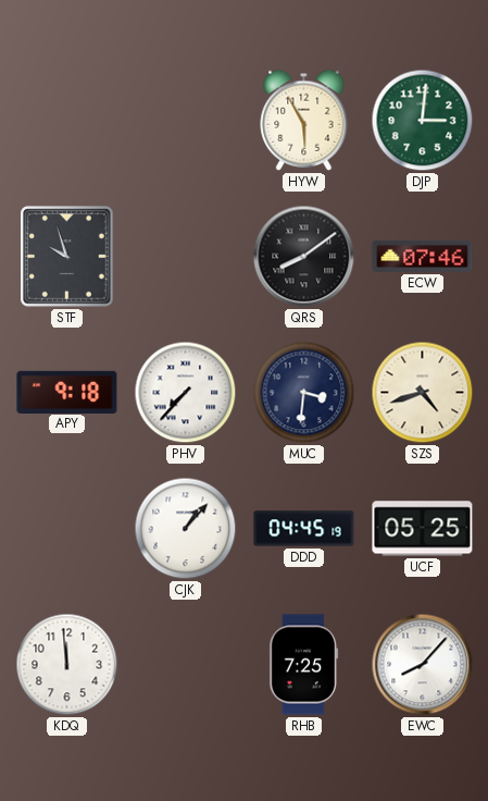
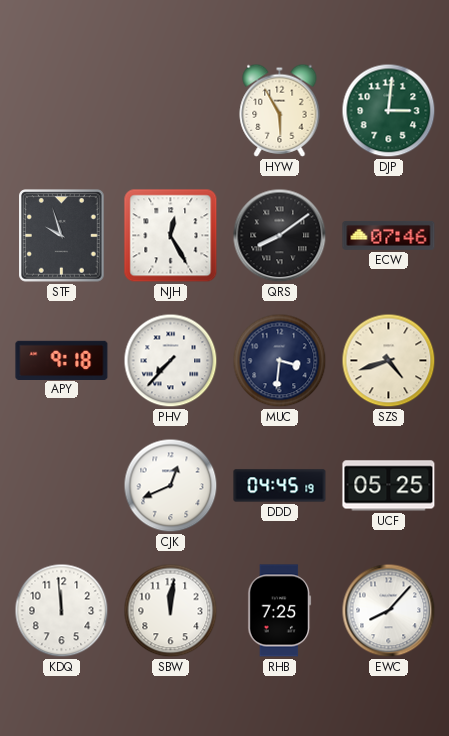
NJH: none -> 12:25 (171, 236)
CJK: 1:07 -> 12:41 (171, 486)
SBW: none -> 12:01 (171, 611)
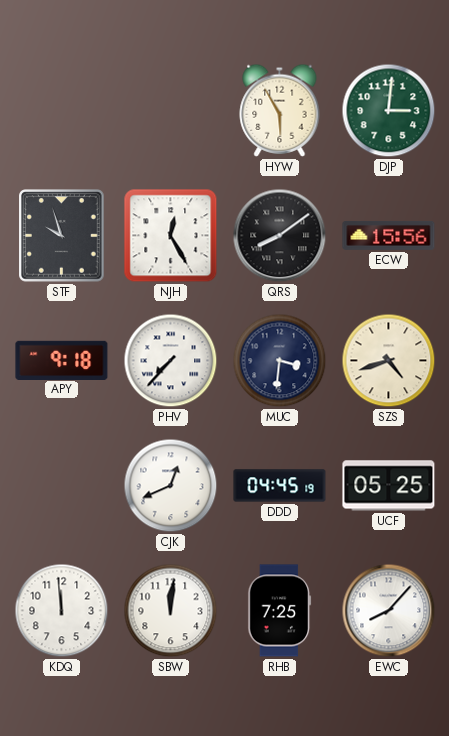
ECW: 07:46 -> 15:56 (389, 235)
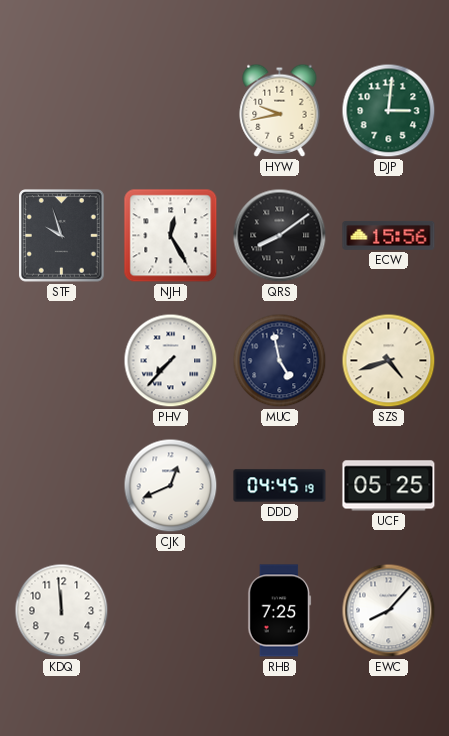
HYW: 5:55 -> 9:43 (280, 110)
APY: 9:18 -> none (62, 360)
MUC: 3:31 -> 4:58 (280, 361)
SBW: 12:01 -> none (171, 611)
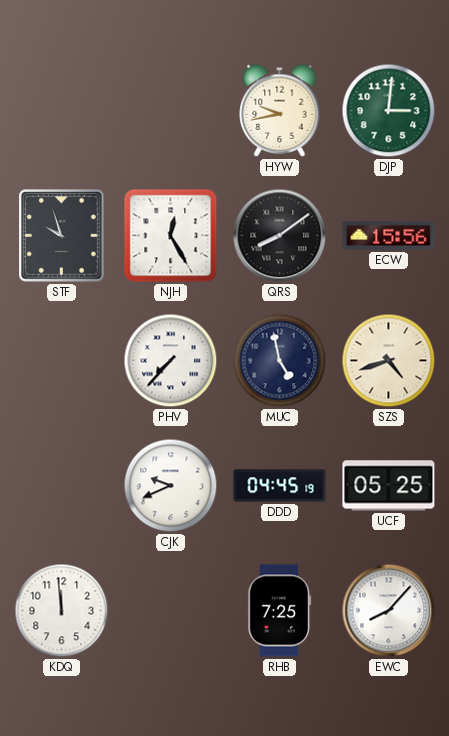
CJK: 12:41 -> 9:41 (171, 486)
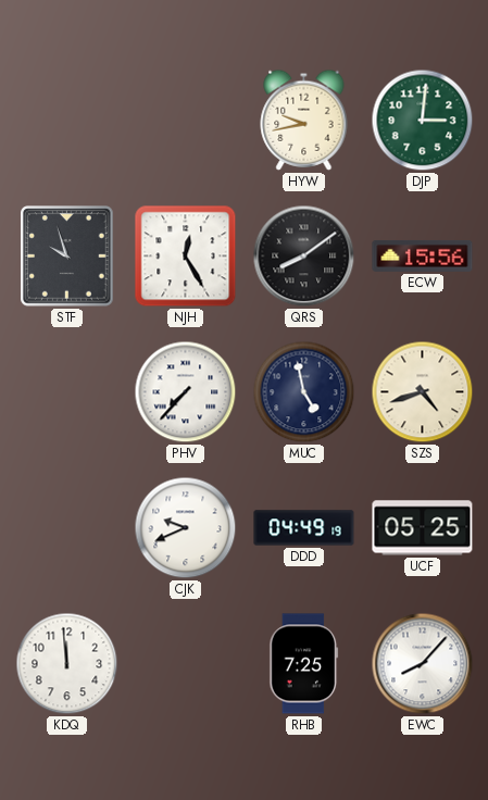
DDD: 04:45 -> 04:49 (304, 528)
